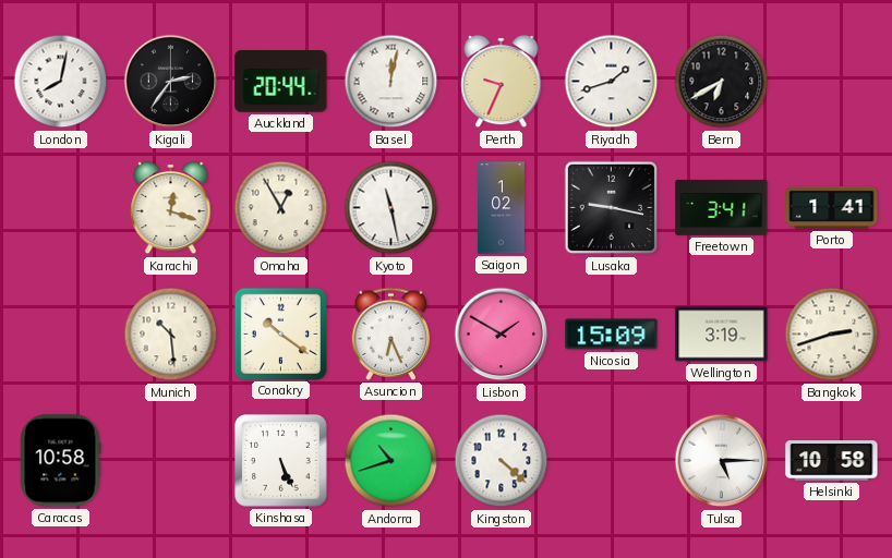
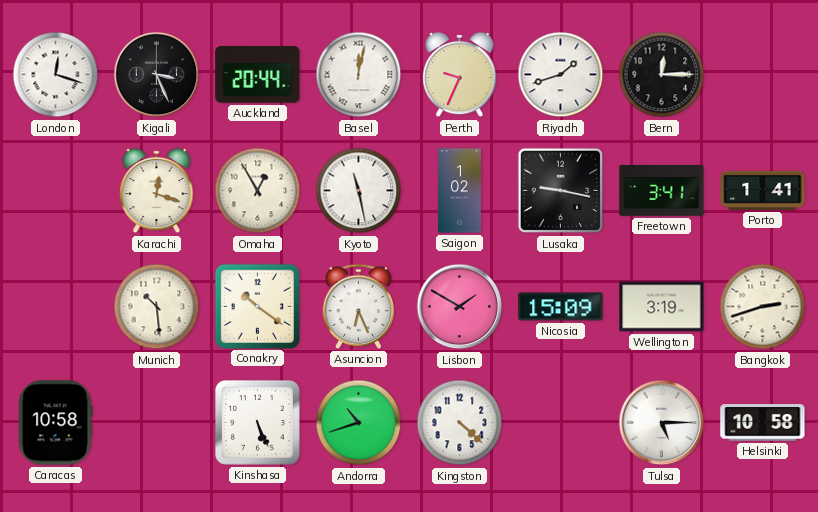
London: 8:02 -> 12:18 (56, 75)
Kigali: 2:36 -> 3:26 (157, 75)
Bern: 6:40 -> 12:15 (662, 75)
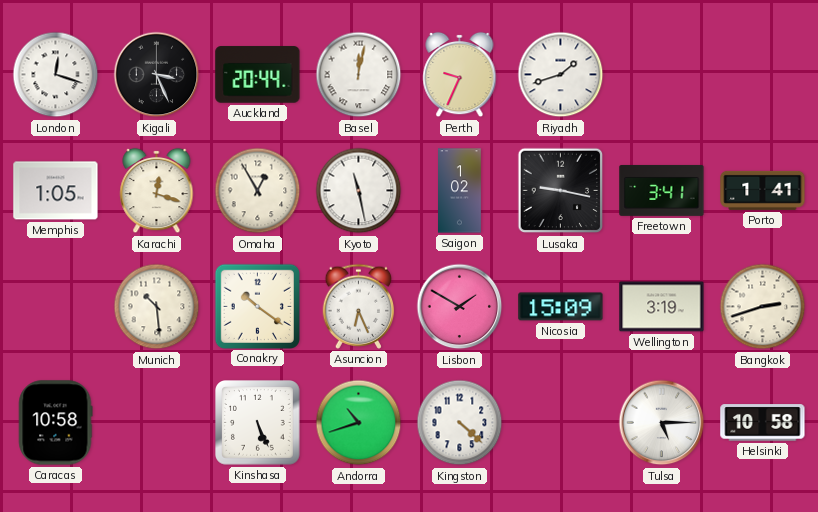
Bern: 12:15 -> none (662, 75)
Memphis: none -> 1:05 (56, 191)
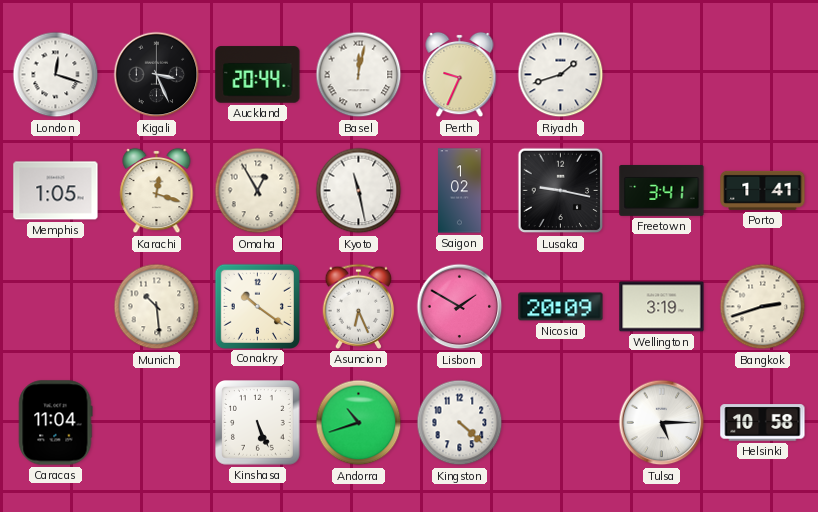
Nicosia: 15:09 -> 20:09 (561, 307)
Caracas: 10:58 -> 11:04 (55, 423)
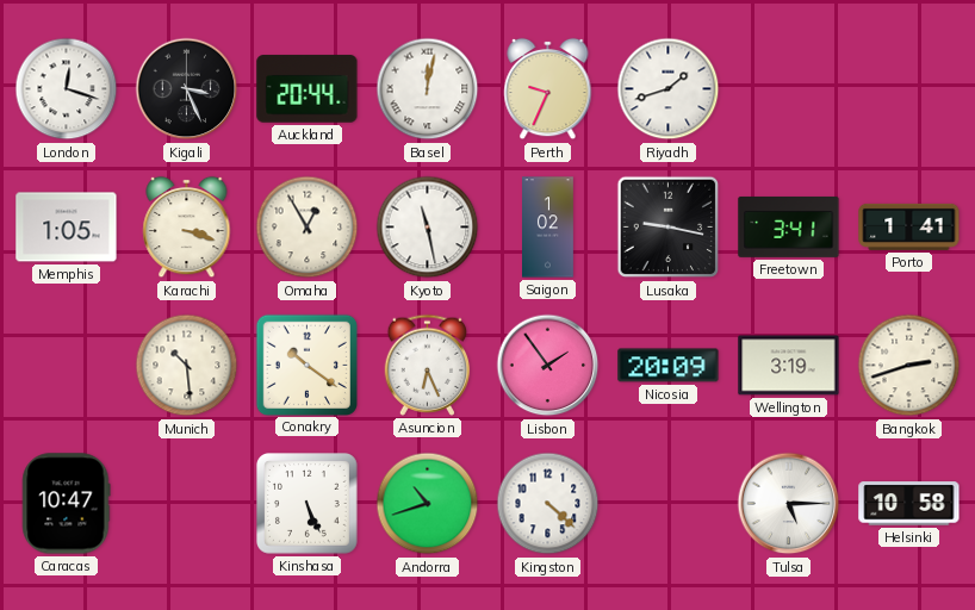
Karachi: 12:18 -> 3:18 (187, 228)
Lisbon: 1:50 -> 1:54 (548, 366)
Caracas: 11:04 -> 10:47 (66, 504)
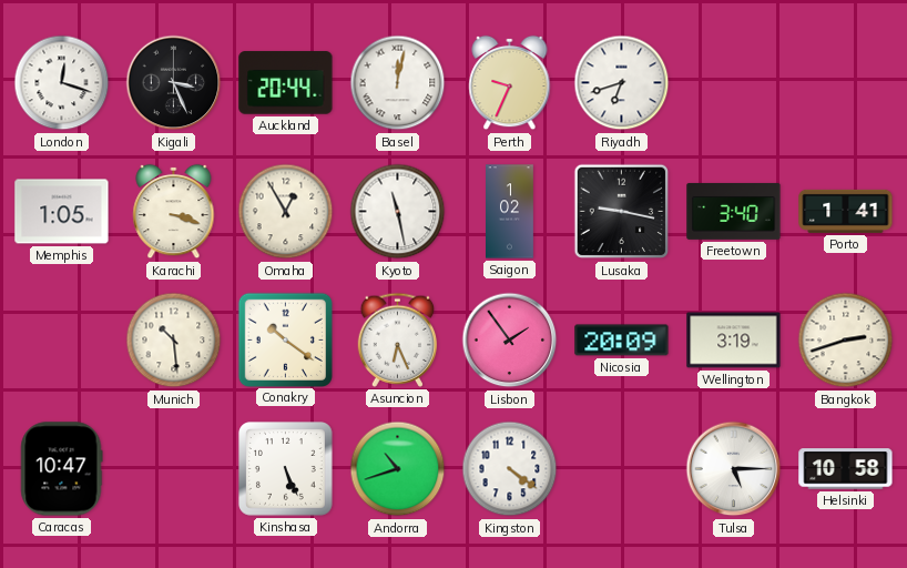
Riyadh: 1:42 -> 6:42 (622, 83)
Freetown: 3:41 -> 3:40 (734, 212)
Kingston: 4:22 -> 4:21 (510, 469)
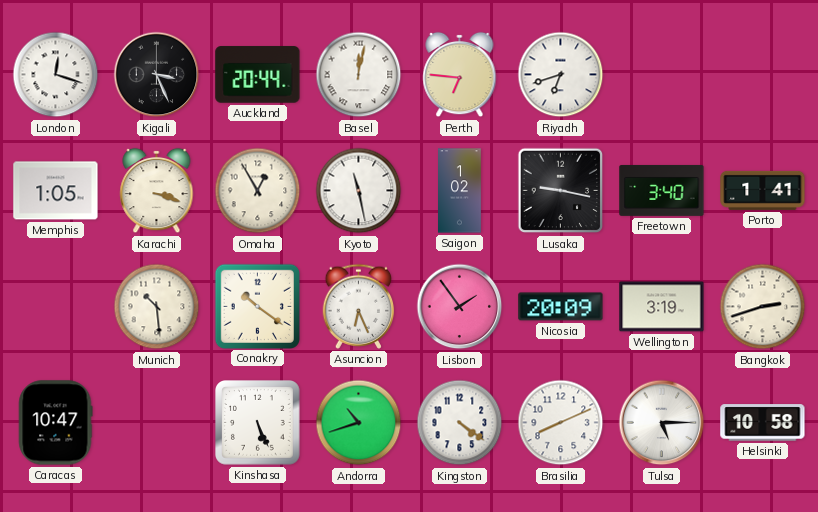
Perth: 9:34 -> 6:46 (460, 75)
Brasilia: none -> 8:11 (561, 423)
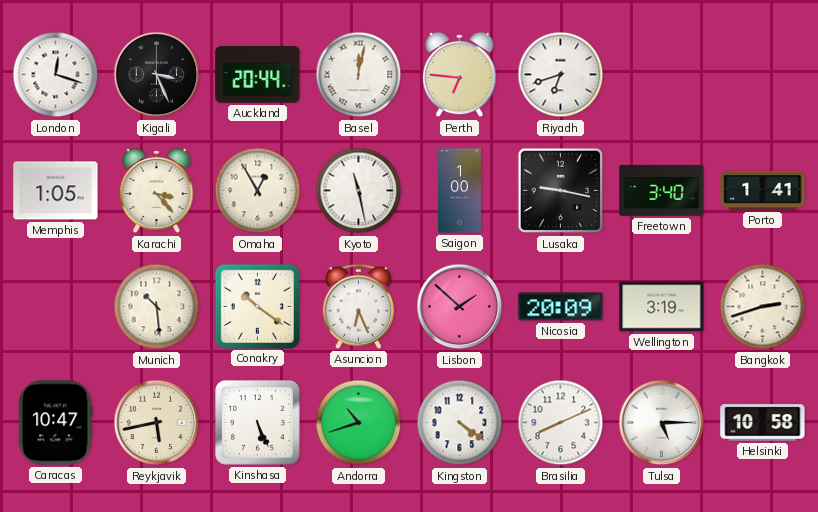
Karachi: 3:18 -> 3:23 (157, 191)
Saigon: 1:02 -> 1:00 (460, 191)
Lisbon: 1:54 -> 1:52 (460, 307)
Reykjavik: none -> 5:43 (157, 423)
